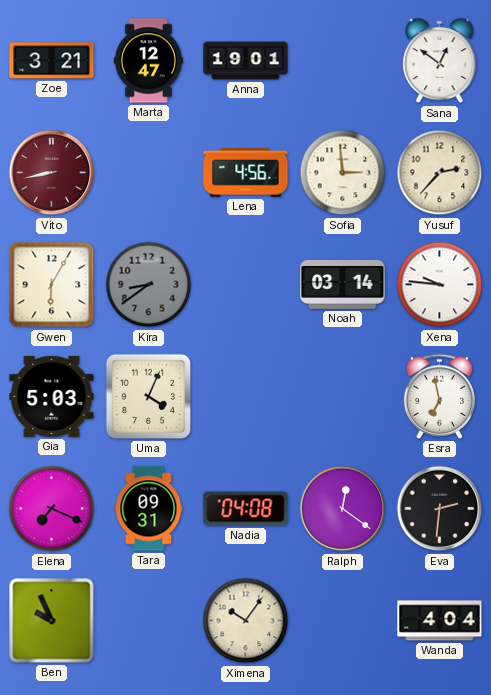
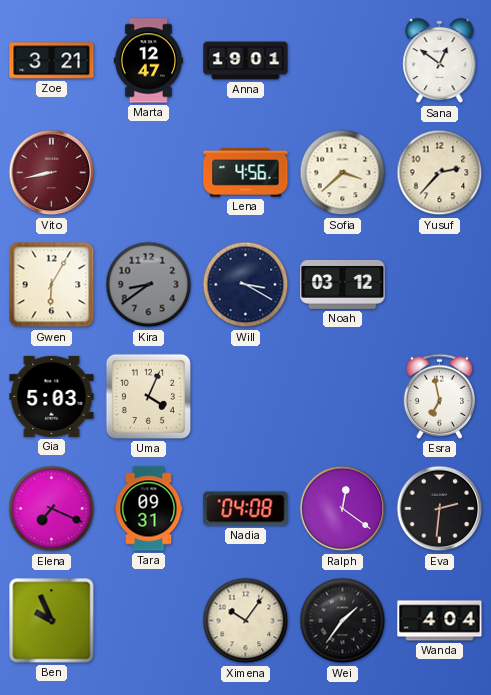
Sofia: 2:59 -> 3:38 (343, 173)
Will: none -> 3:20 (246, 285)
Noah: 03:14 -> 03:12 (343, 284)
Xena: 9:46 -> none (440, 285)
Wei: none -> 1:36 (343, 621)
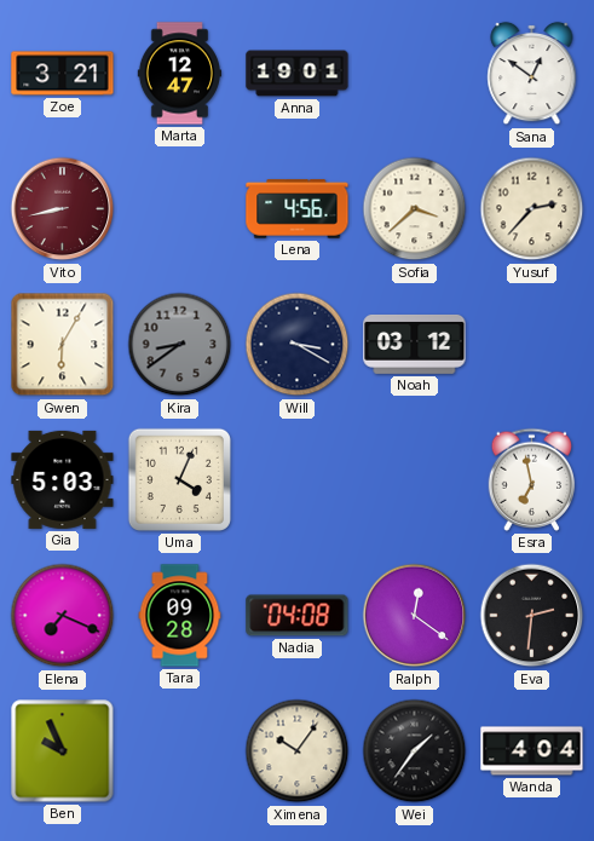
Tara: 09:31 -> 09:28 (180, 616)
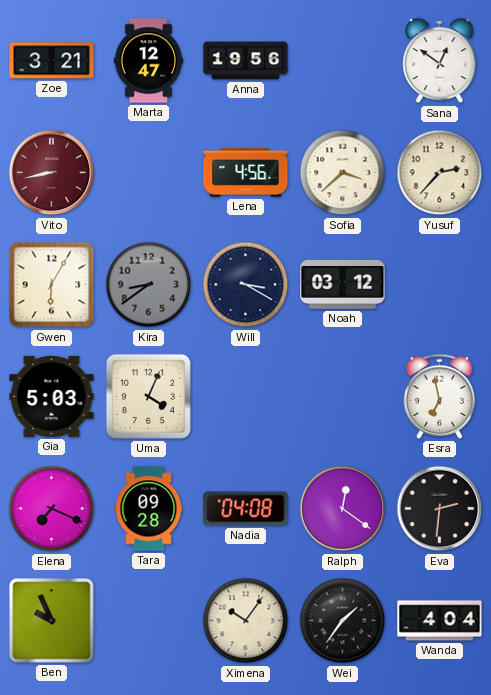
Anna: 19:01 -> 19:56 (246, 61)
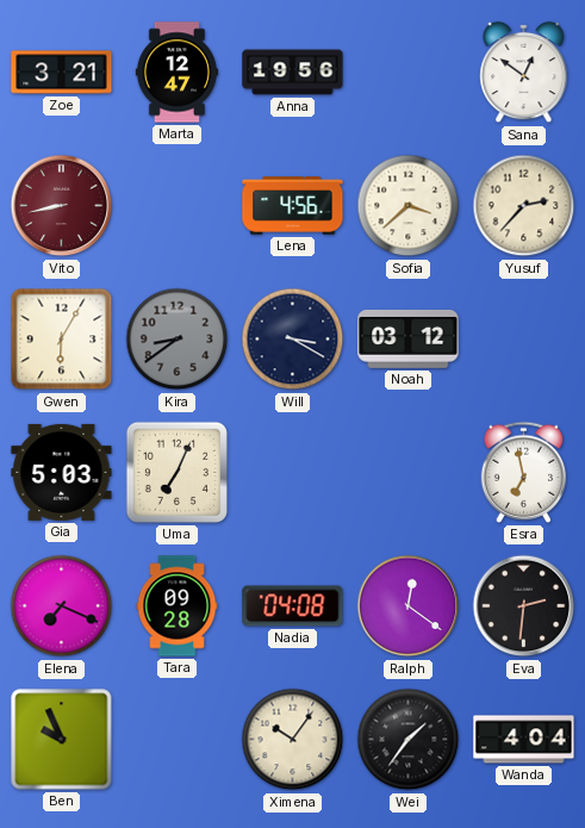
Uma: 4:04 -> 7:04 (176, 472)
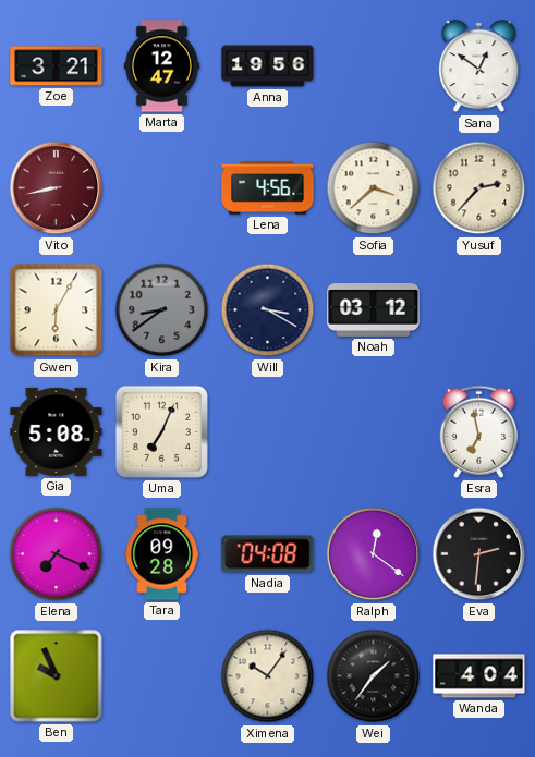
Gia: 5:03 -> 5:08 (57, 431)
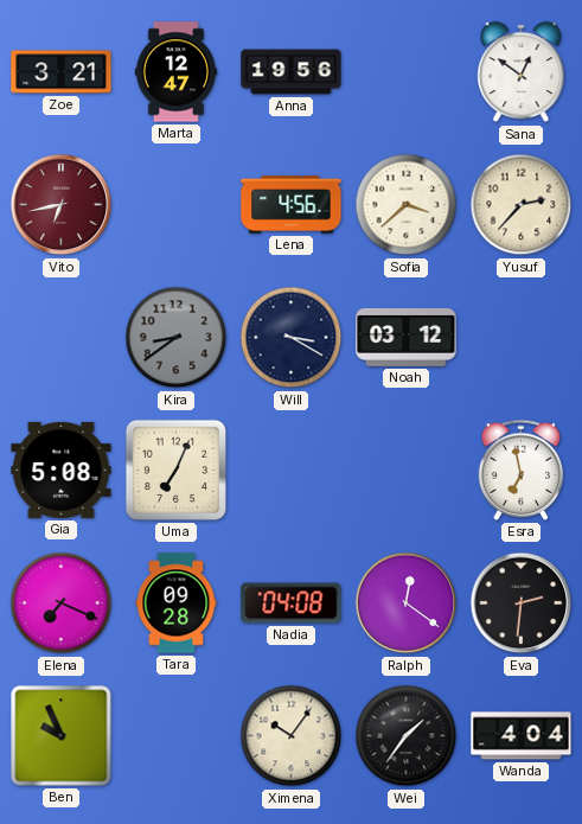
Vito: 8:43 -> 6:43 (62, 205)
Gwen: 6:05 -> none (57, 310)
